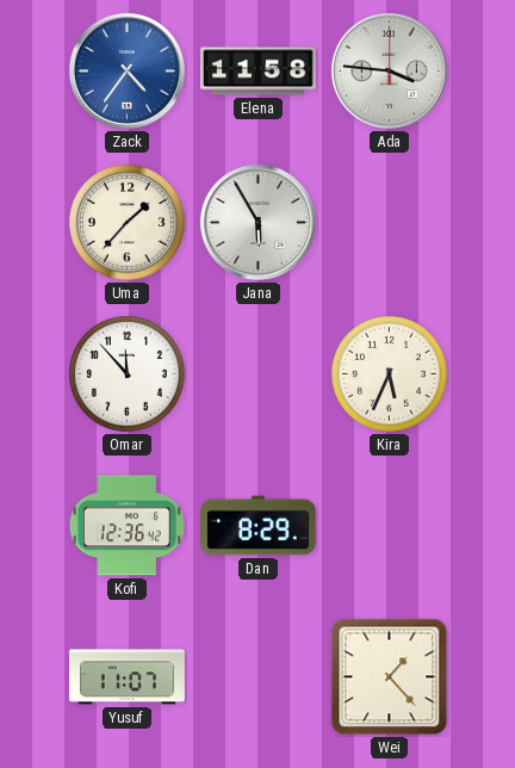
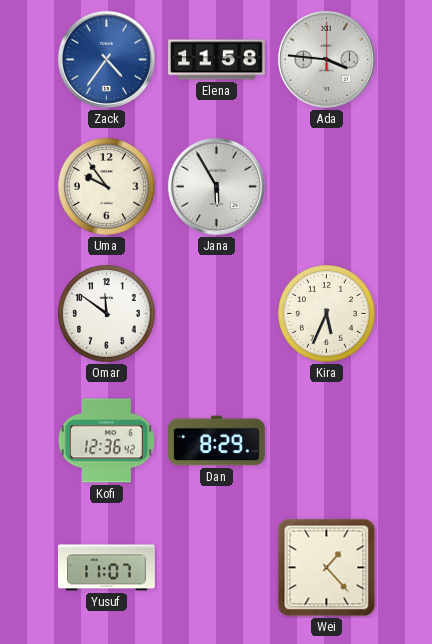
Uma: 1:37 -> 9:54 (107, 187)
Omar: 11:53 -> 11:51 (107, 314)
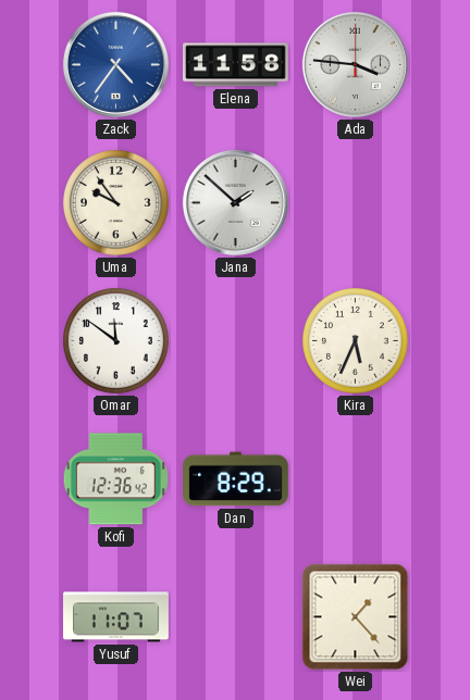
Jana: 5:55 -> 1:52 (235, 202)
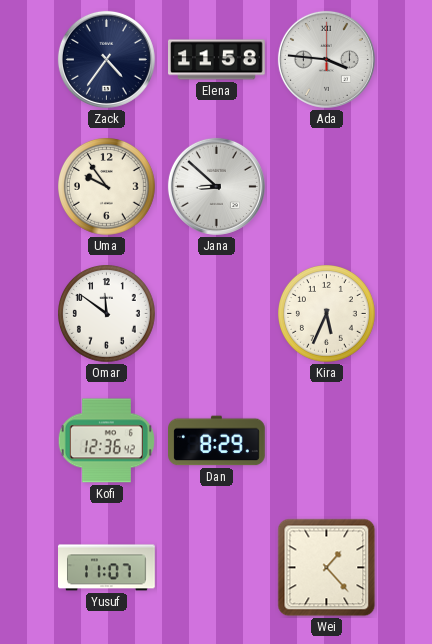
Zack dial: blue -> navy (106, 59)
Jana: 1:52 -> 8:52 (216, 186)
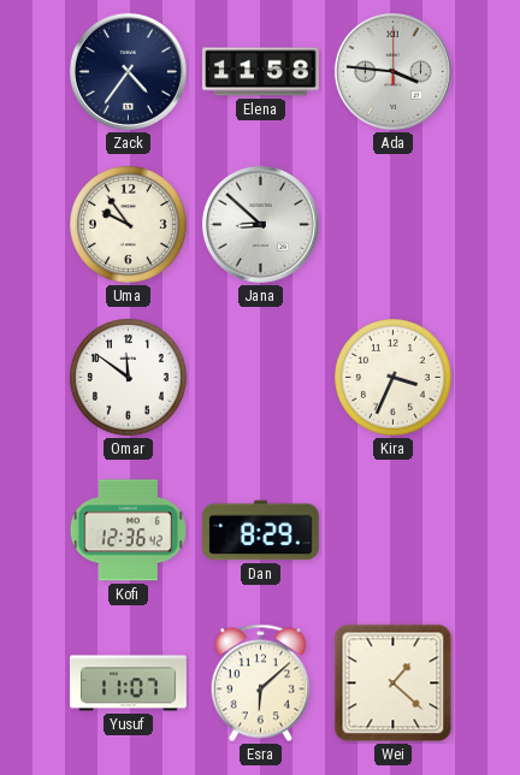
Kira: 5:34 -> 3:34 (394, 378)
Esra: none -> 6:08 (260, 684)
Wei: 1:23 -> 1:22 (394, 684)
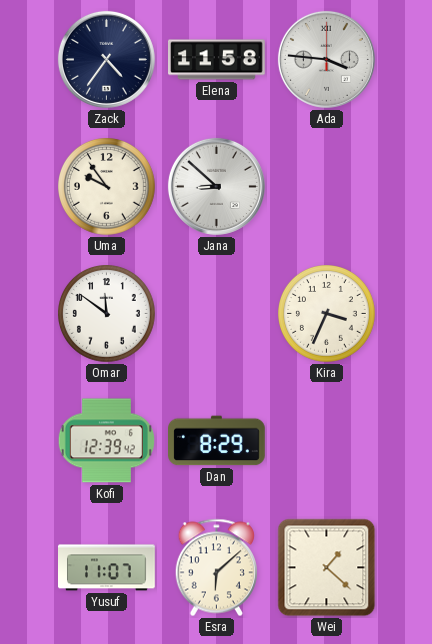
Kofi: 12:36 -> 12:39 (106, 441)
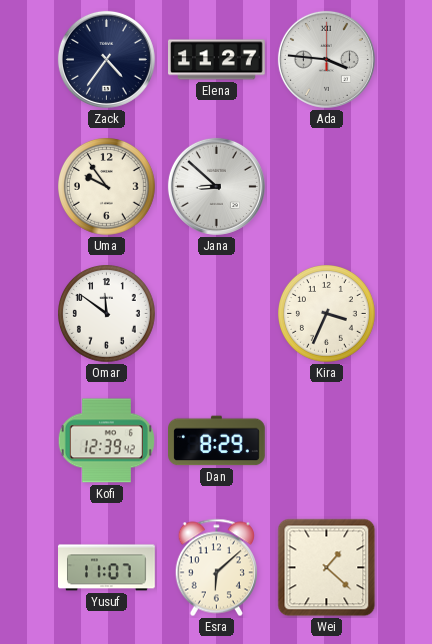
Elena: 11:58 -> 11:27 (217, 60)
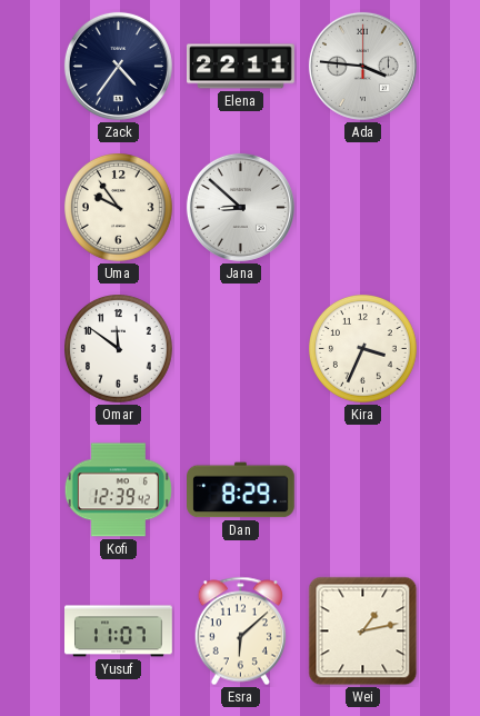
Elena: 11:27 -> 22:11 (241, 67)
Wei: 1:22 -> 1:13 (363, 632)
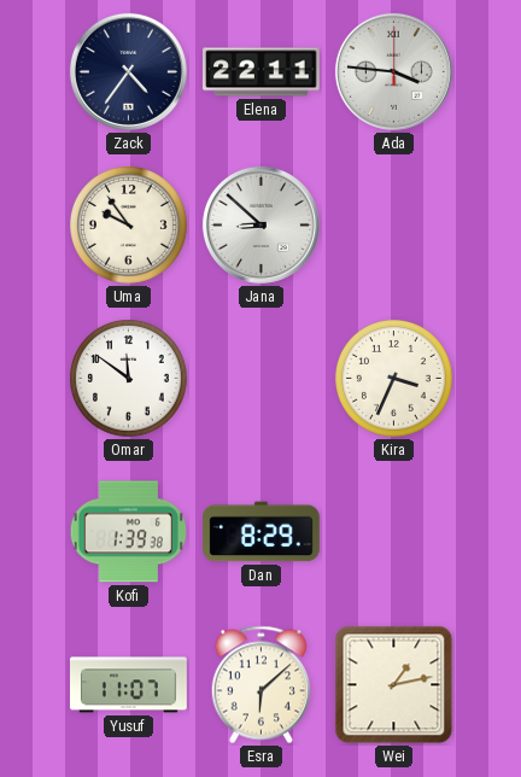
Kofi: 12:39 -> 1:39 (128, 532)
